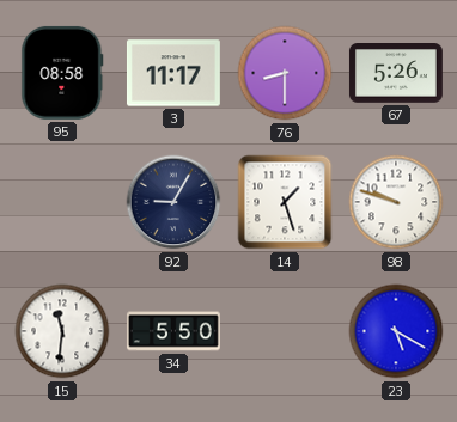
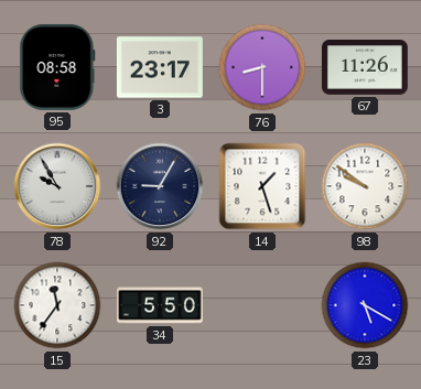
3: 11:17 -> 23:17 (160, 67)
67: 5:26 -> 11:26 (365, 68)
78: none -> 9:55 (57, 186)
98: 9:48 -> 9:51 (365, 186)
15: 11:31 -> 11:36 (57, 305)
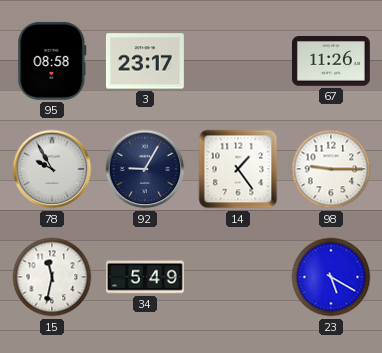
76: 8:30 -> none (262, 67)
14: 1:27 -> 1:24 (238, 169)
98: 9:51 -> 9:15 (331, 169)
15: 11:36 -> 11:32 (52, 277)
34: 5:50 -> 5:49 (145, 277)
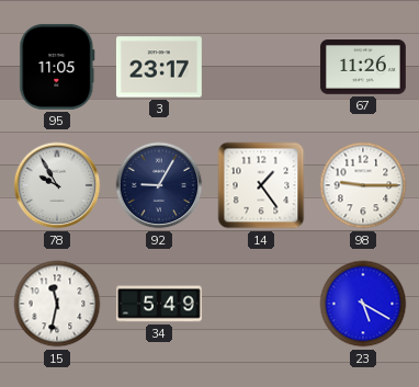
95: 08:58 -> 11:05 (57, 67)
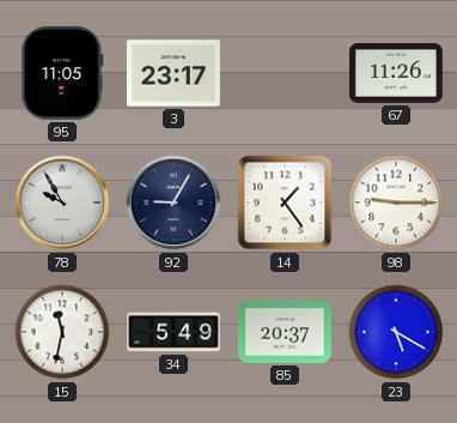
85: none -> 20:37 (285, 332)
